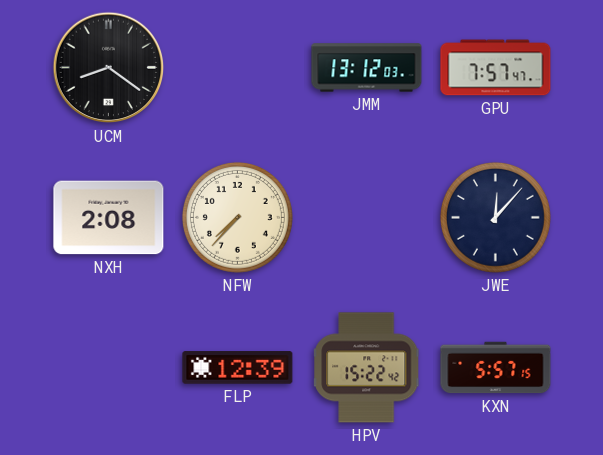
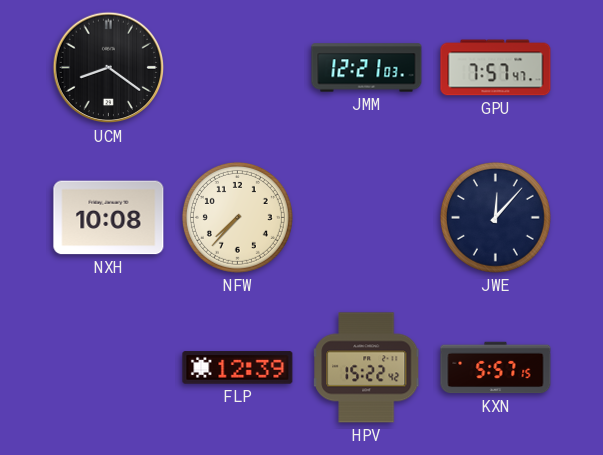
JMM: 13:12 -> 12:21 (367, 68)
NXH: 2:08 -> 10:08 (109, 218)
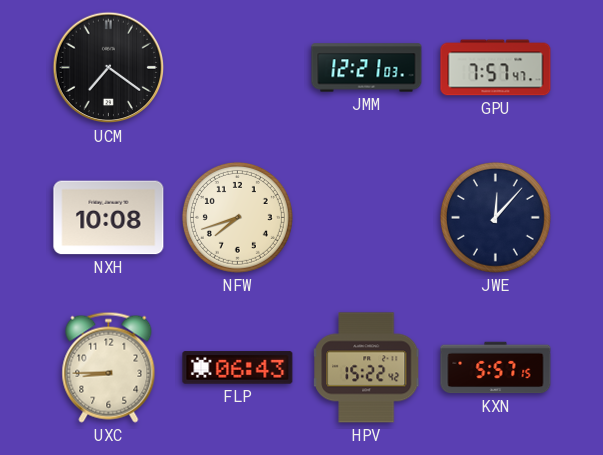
UCM: 8:21 -> 7:21 (109, 68)
NFW: 7:37 -> 7:42 (237, 217)
UXC: none -> 8:45 (109, 367)
FLP: 12:39 -> 06:43 (238, 368)
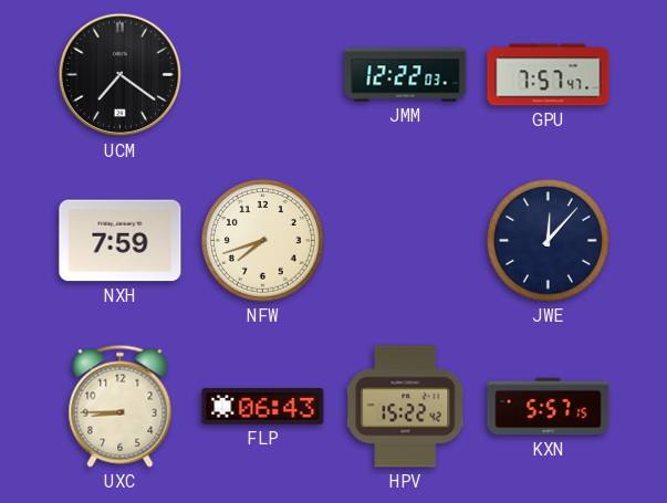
JMM: 12:21 -> 12:22 (406, 75)
NXH: 10:08 -> 7:59 (121, 241)
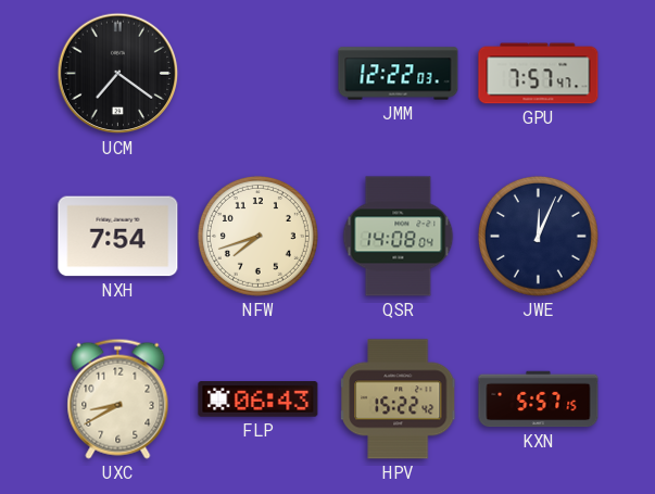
NXH: 7:59 -> 7:54 (118, 237)
QSR: none -> 14:08 (399, 237)
JWE: 12:07 -> 12:04 (538, 236)
UXC: 8:45 -> 8:40 (118, 398)
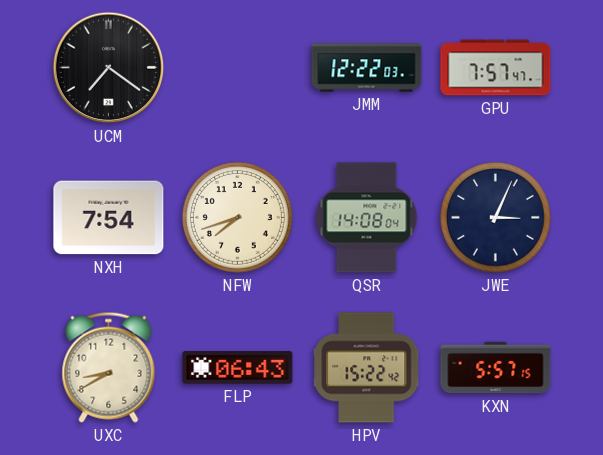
JWE: 12:04 -> 3:04 (495, 217)
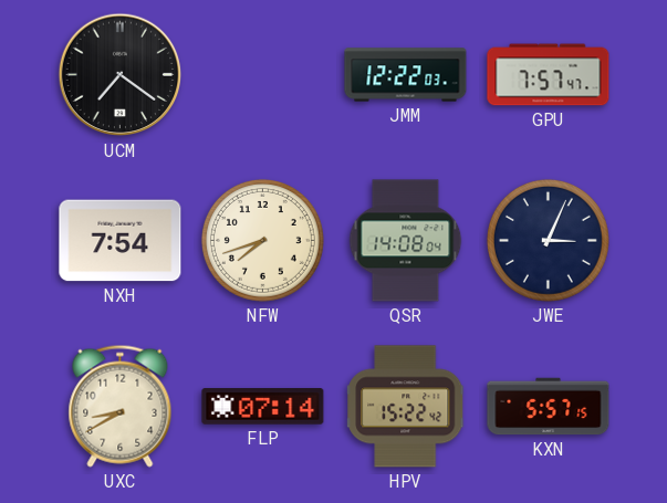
FLP: 06:43 -> 07:14 (263, 407)
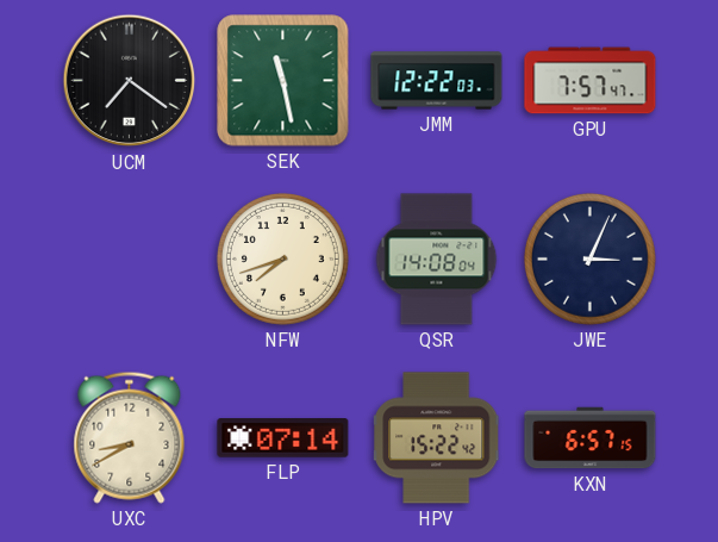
SEK: none -> 11:28 (283, 81)
NXH: 7:54 -> none (121, 241)
KXN: 5:57 -> 6:57 (591, 438)
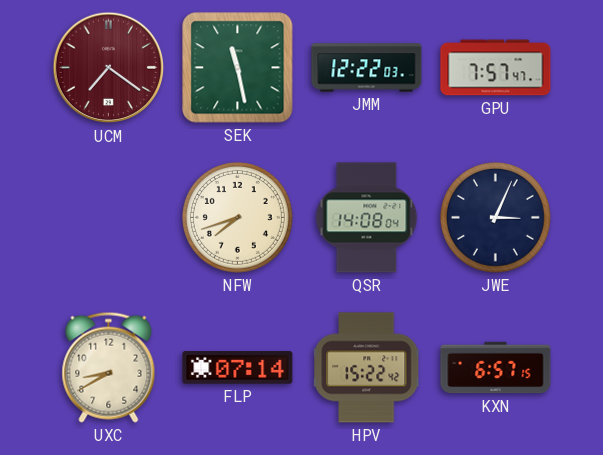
UCM dial: black -> burgundy (109, 68)
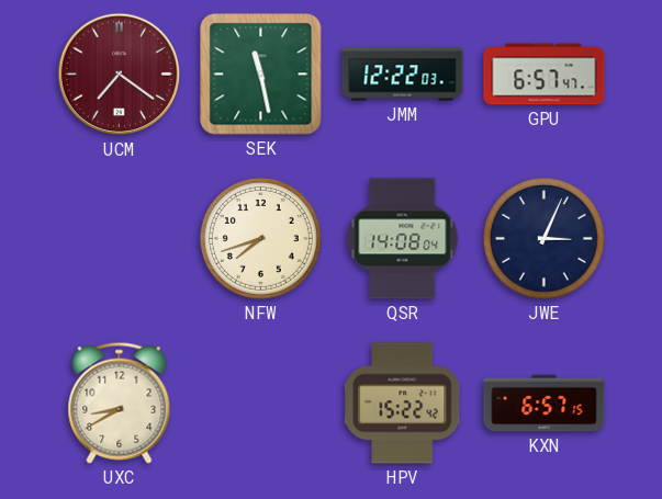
GPU: 7:57 -> 6:57 (545, 75)
FLP: 07:14 -> none (238, 368)
